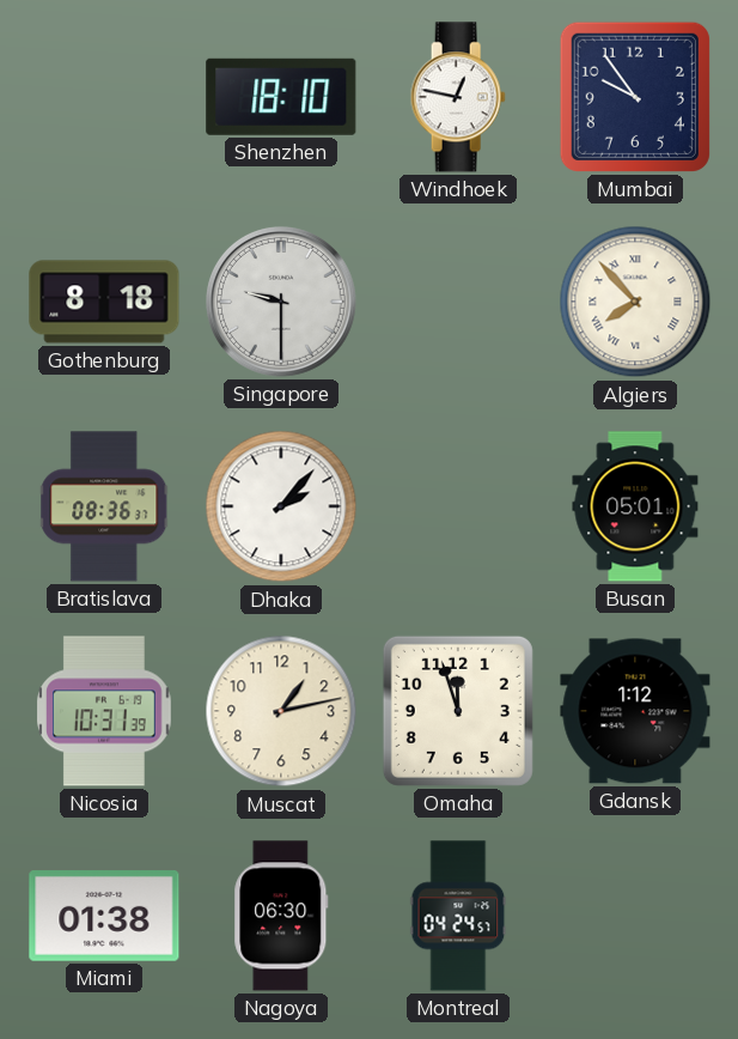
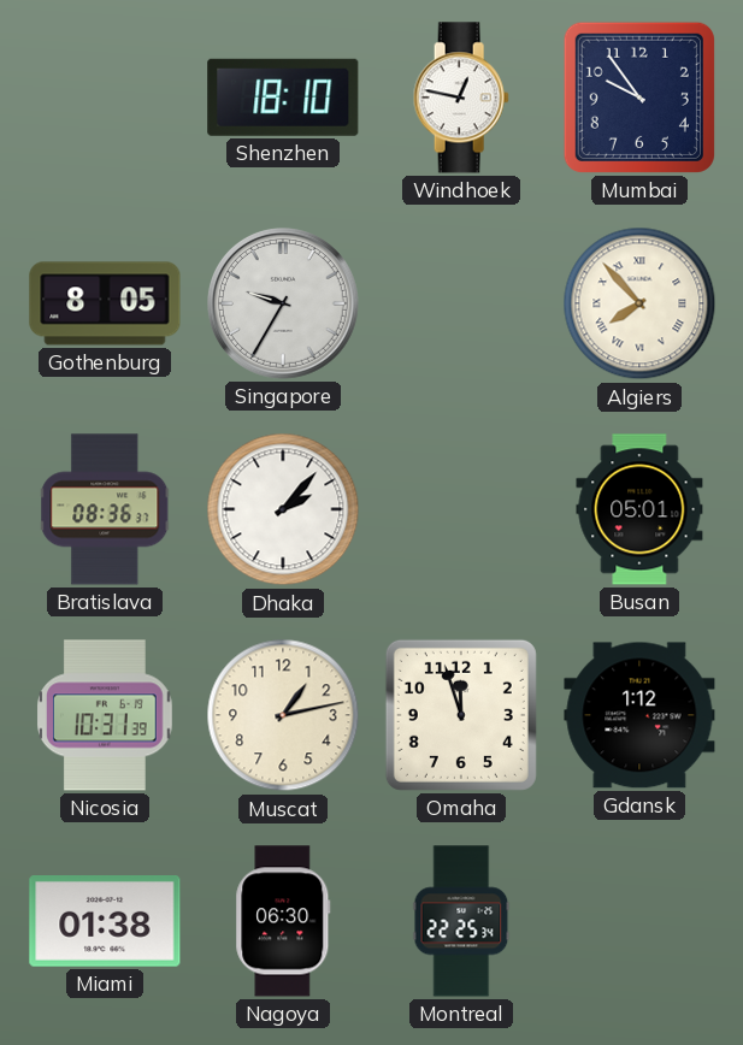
Gothenburg: 8:18 -> 8:05 (105, 303)
Singapore: 9:30 -> 9:35 (284, 305)
Montreal: 04:24 -> 22:25 (461, 921)
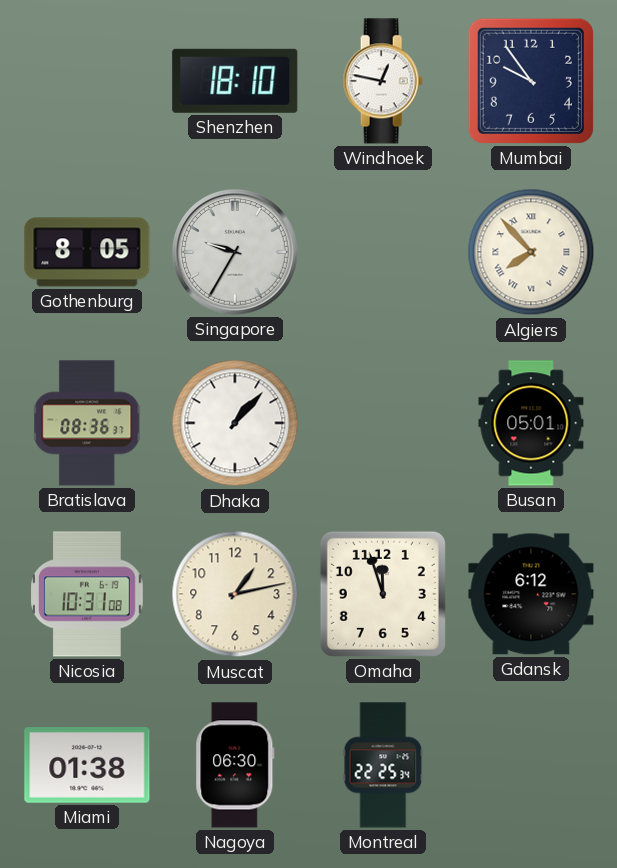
Dhaka: 2:07 -> 1:07 (235, 423)
Nicosia: 10:31:39 -> 10:31:08 (88, 594)
Gdansk: 1:12 -> 6:12 (531, 594)
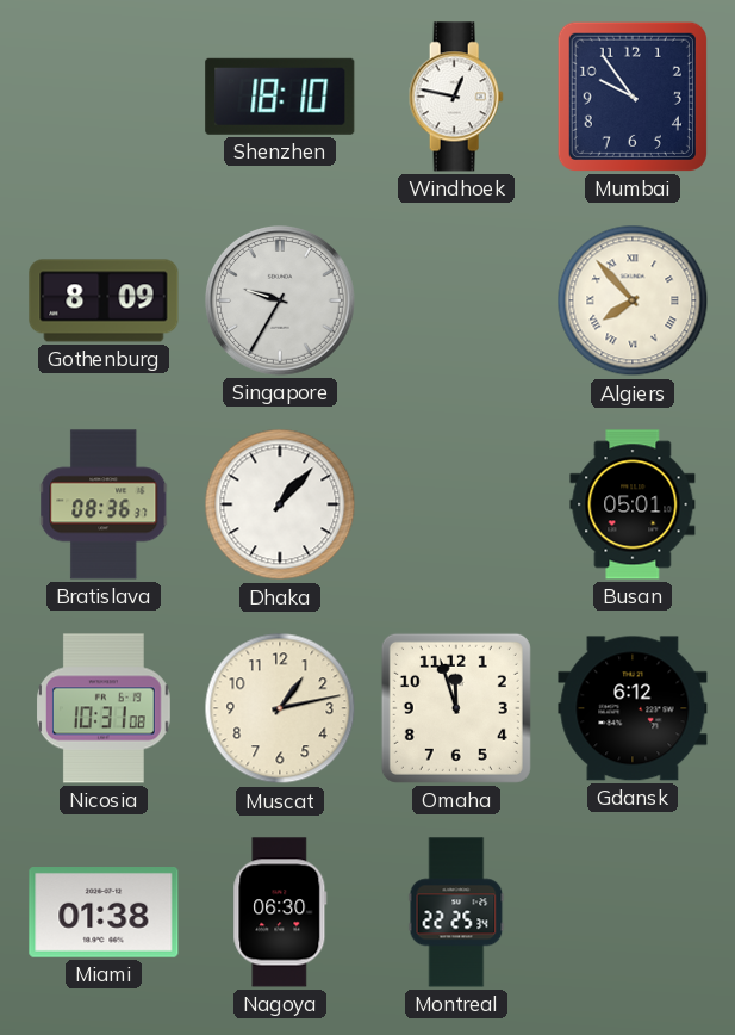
Gothenburg: 8:05 -> 8:09 (104, 300)
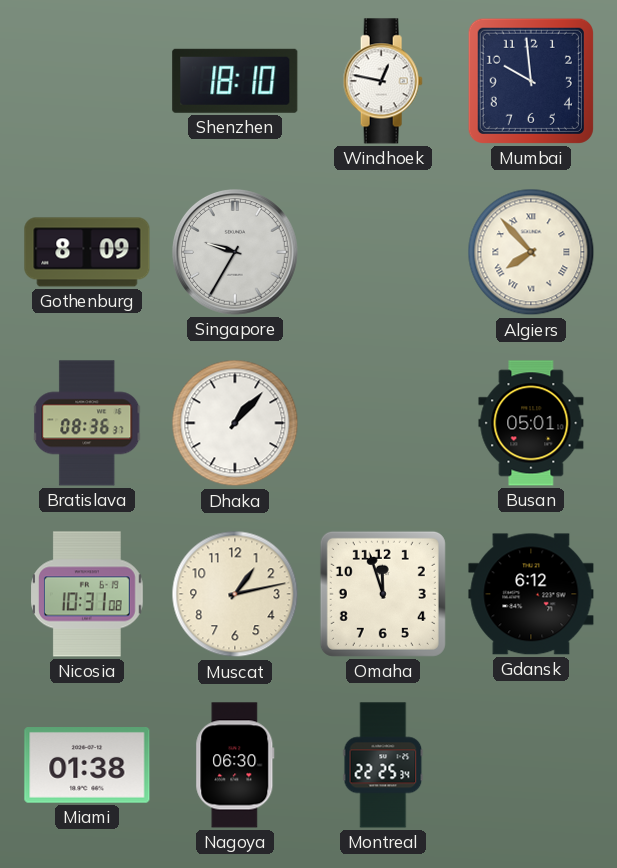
Mumbai: 9:54 -> 9:59 (531, 81)
